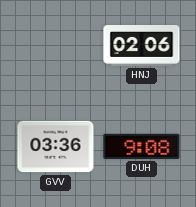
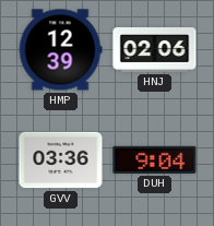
HMP: none -> 12:39 (60, 50)
DUH: 9:08 -> 9:04 (155, 159)
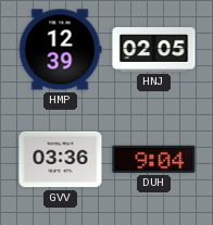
HNJ: 02:06 -> 02:05 (154, 50)
